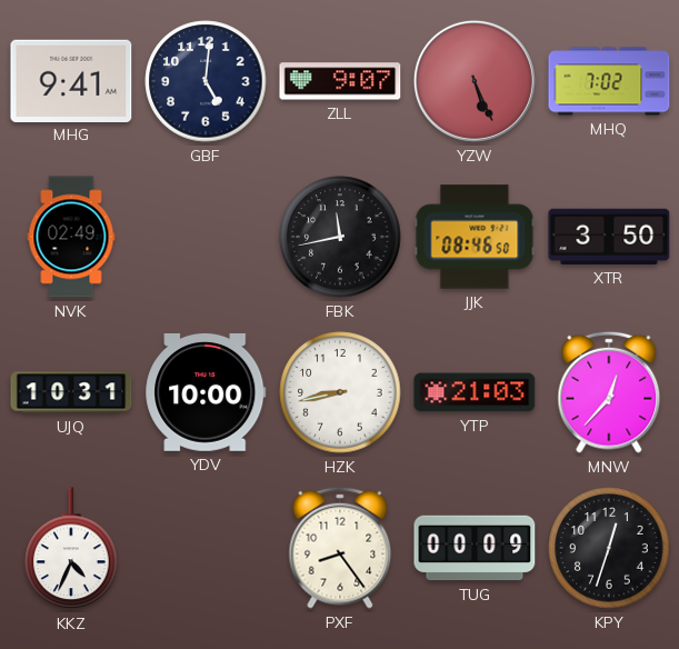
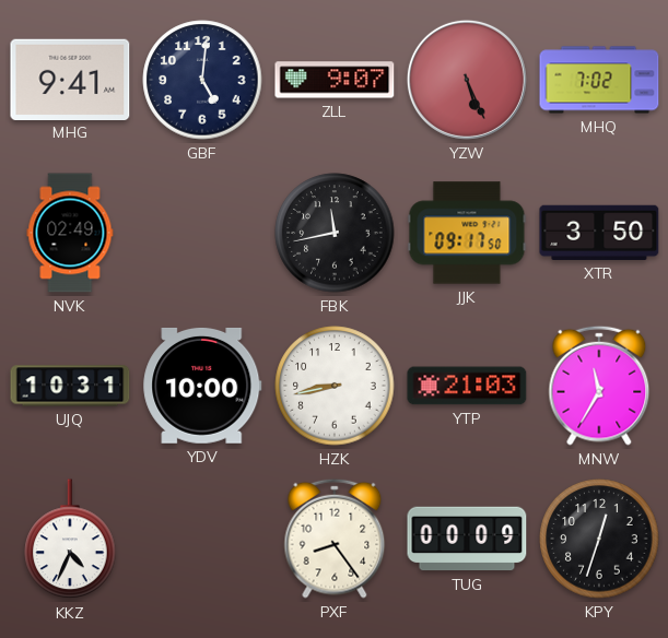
JJK: 08:46 -> 09:17 (467, 233)
MNW: 12:37 -> 11:35 (599, 386)
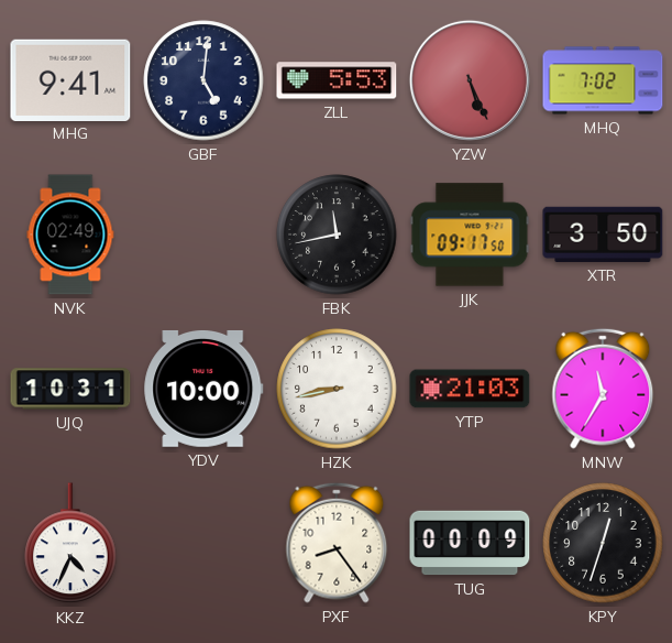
ZLL: 9:07 -> 5:53 (337, 80)
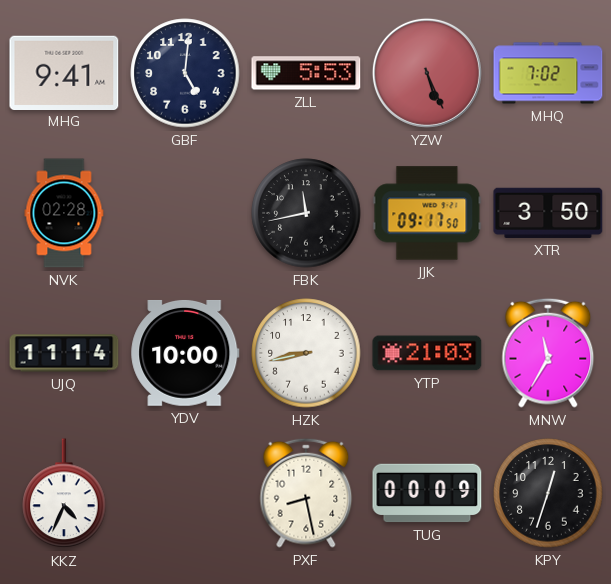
NVK: 02:49 -> 02:28 (64, 213)
UJQ: 10:31 -> 11:14 (64, 353)
PXF: 8:24 -> 8:28 (306, 493)
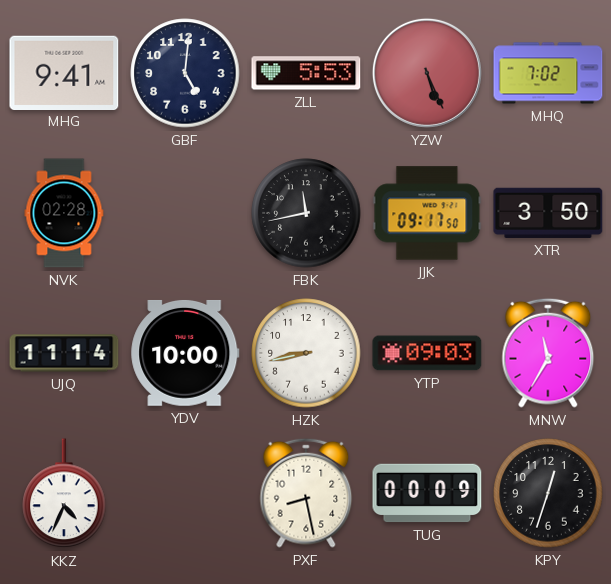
YTP: 21:03 -> 09:03 (427, 353)
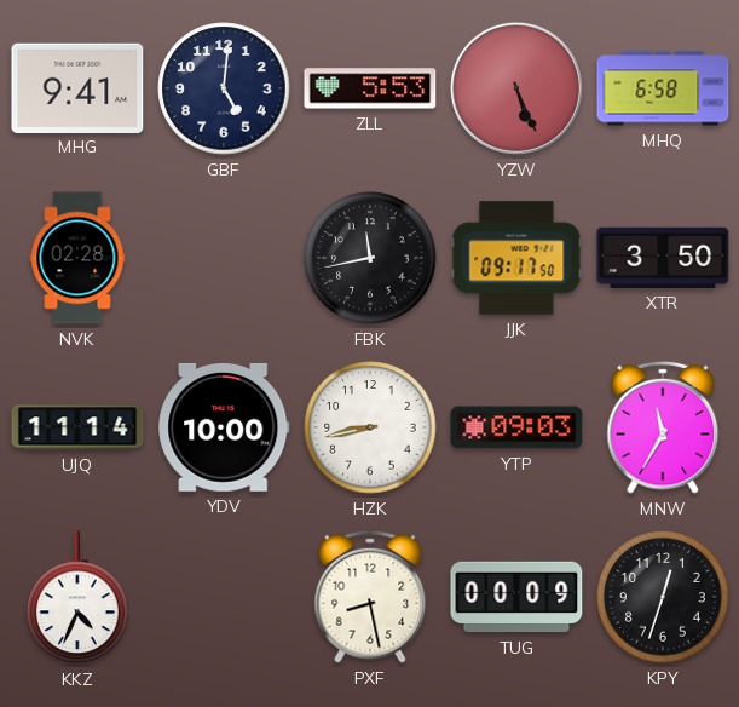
MHQ: 7:02 -> 6:58 (663, 88)
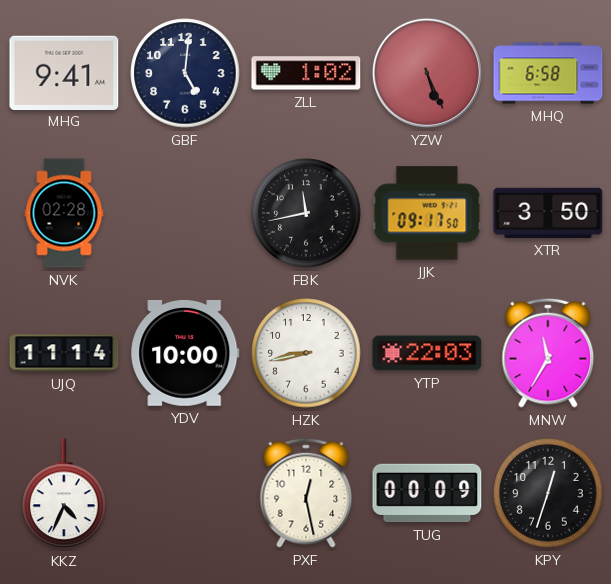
ZLL: 5:53 -> 1:02 (306, 73)
YTP: 09:03 -> 22:03 (427, 353)
PXF: 8:28 -> 12:28 (306, 493)
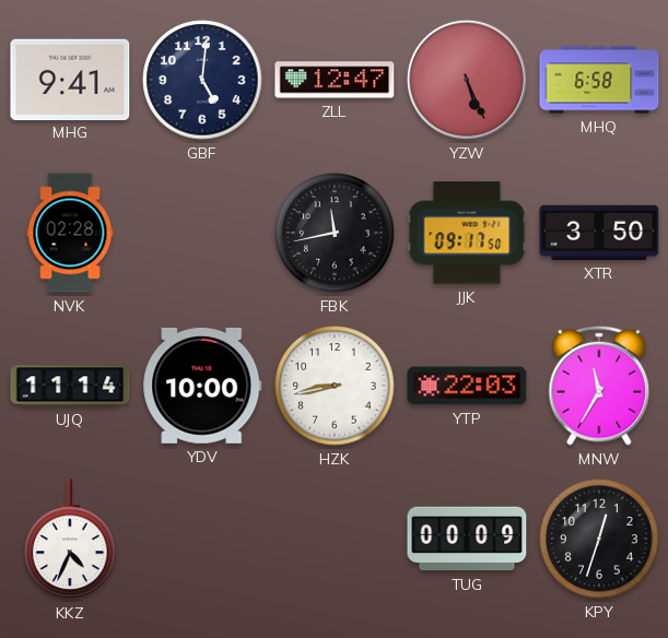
ZLL: 1:02 -> 12:47 (335, 80)
PXF: 12:28 -> none (306, 493)
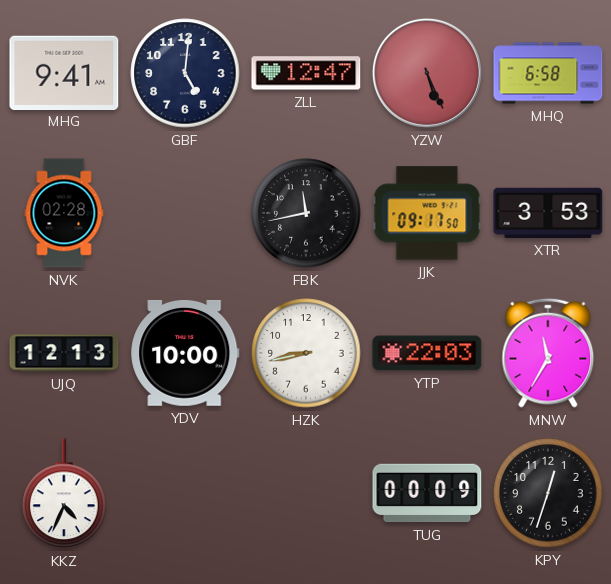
XTR: 3:50 -> 3:53 (548, 213)
UJQ: 11:14 -> 12:13 (64, 353)
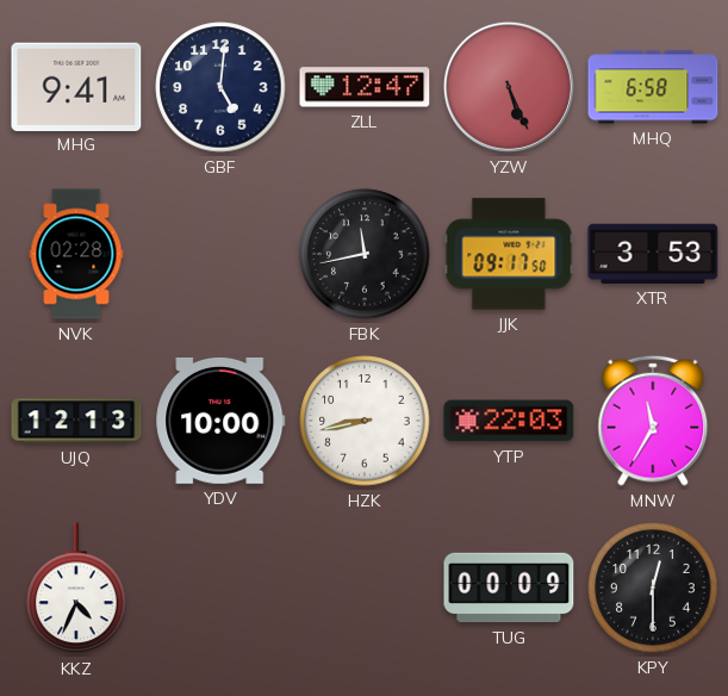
KPY: 12:33 -> 12:30 (653, 588)
